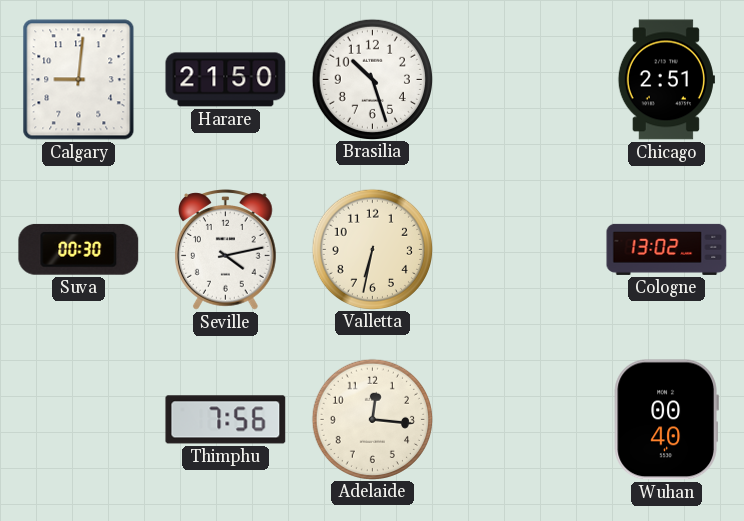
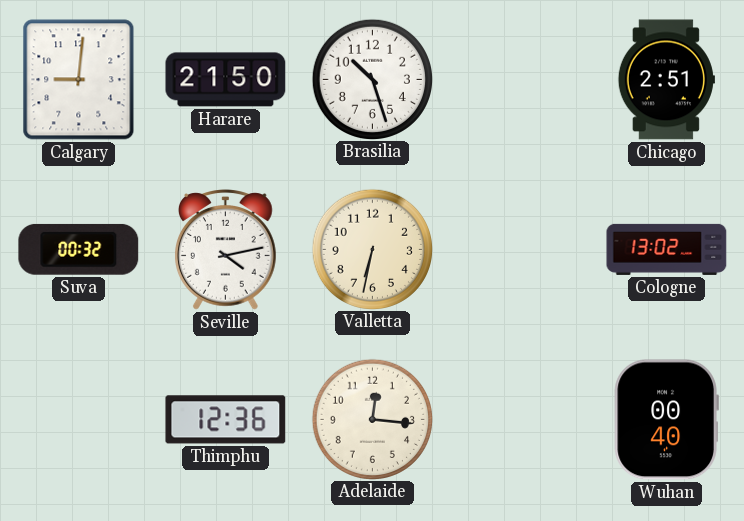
Suva: 00:30 -> 00:32 (79, 249)
Thimphu: 7:56 -> 12:36 (226, 420)
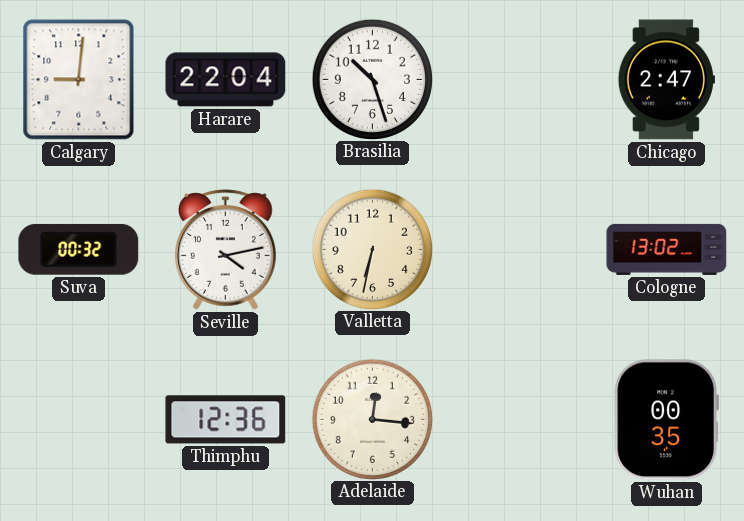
Harare: 21:50 -> 22:04 (226, 80)
Chicago: 2:51 -> 2:47 (666, 80)
Wuhan: 00:40 -> 00:35 (666, 420)
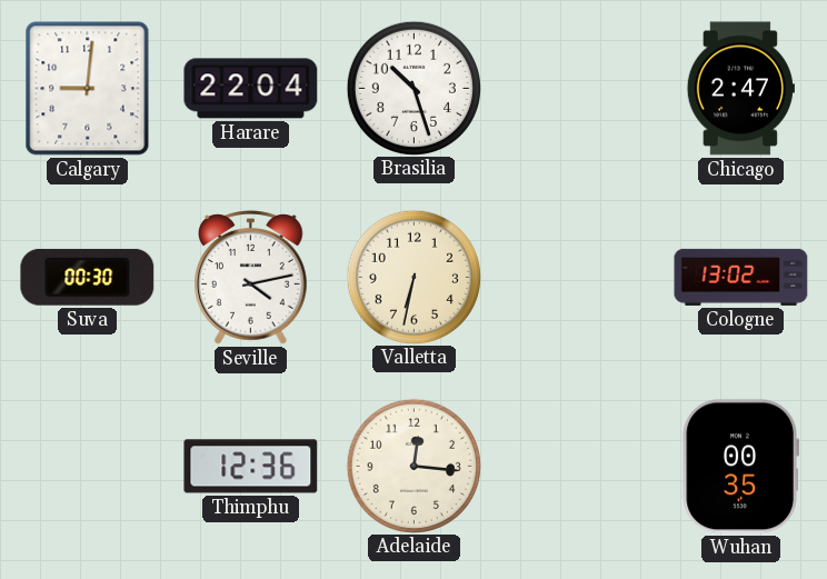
Suva: 00:32 -> 00:30 (88, 277)
